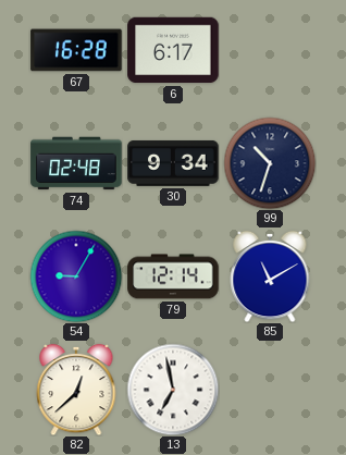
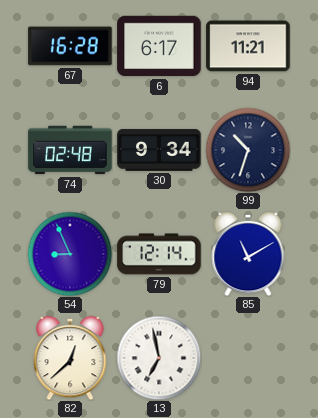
94: none -> 11:21 (248, 46)
54: 9:05 -> 8:56 (70, 254)
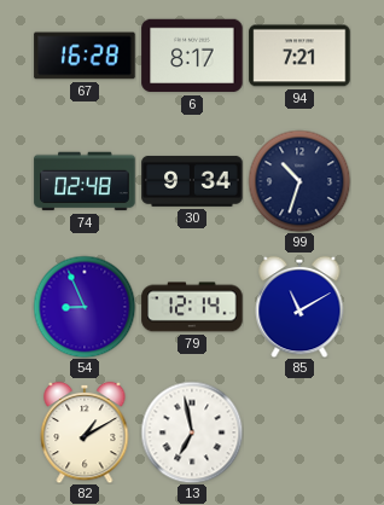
6: 6:17 -> 8:17 (192, 56)
94: 11:21 -> 7:21 (299, 56)
82: 12:38 -> 1:10 (85, 433)
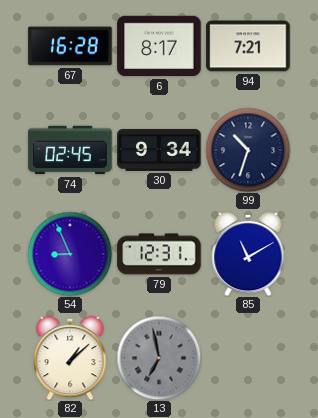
74: 02:48 -> 02:45 (70, 150)
79: 12:14 -> 12:31 (159, 254)
82: 1:10 -> 1:08 (70, 358)
13 dial: white -> grey (159, 358)
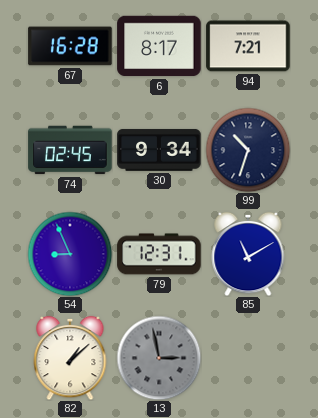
13: 6:58 -> 2:58 (159, 358)
